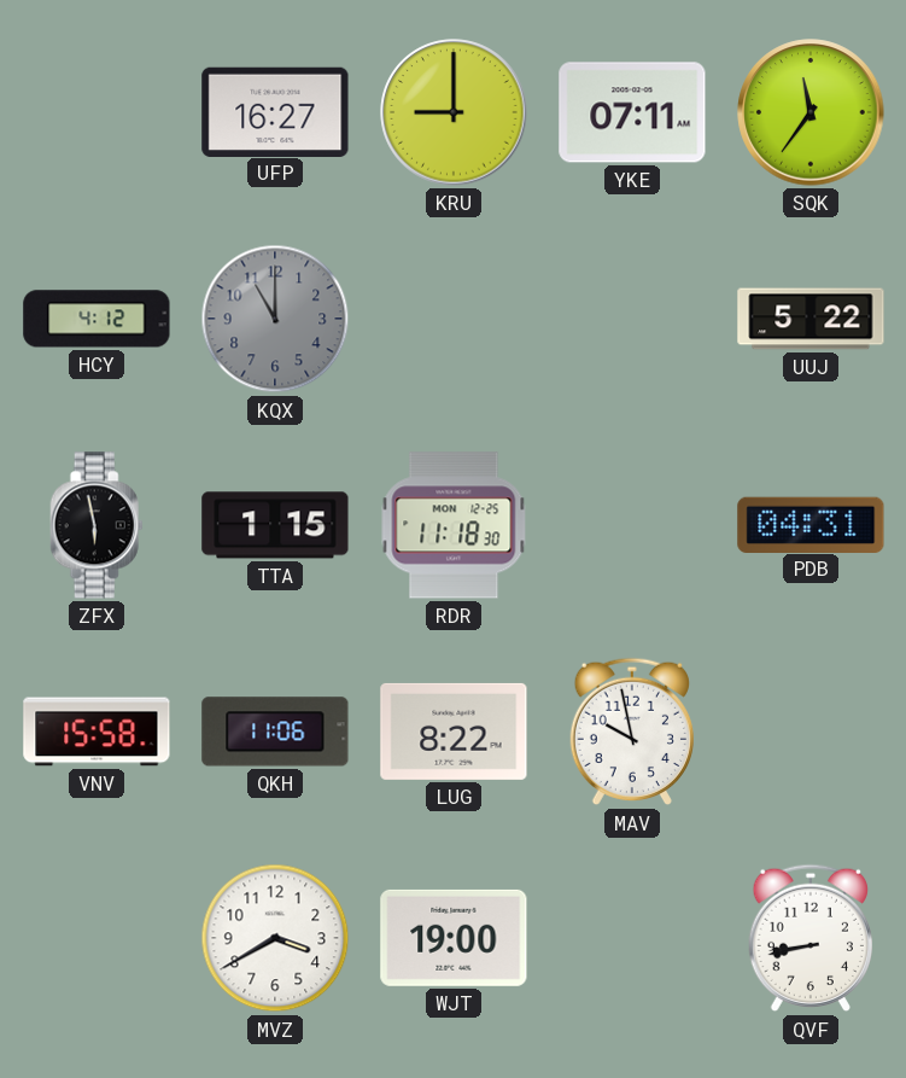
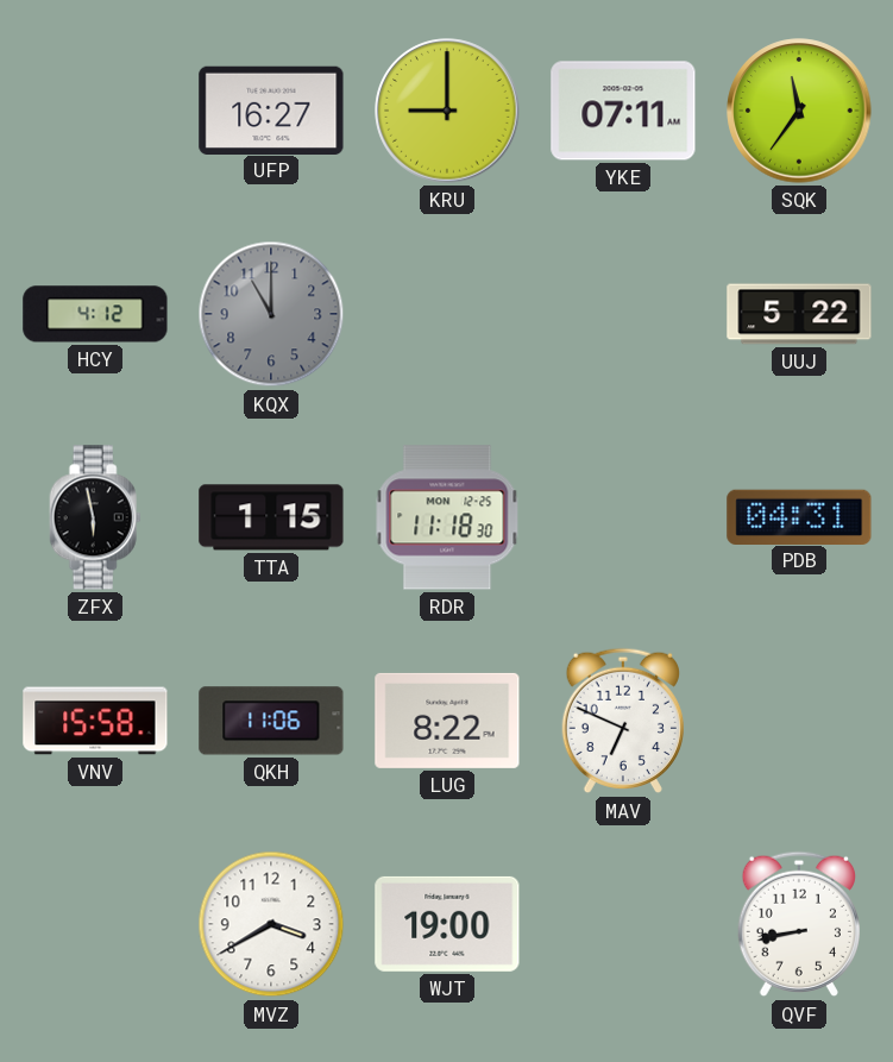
MAV: 9:58 -> 6:49 (622, 721)
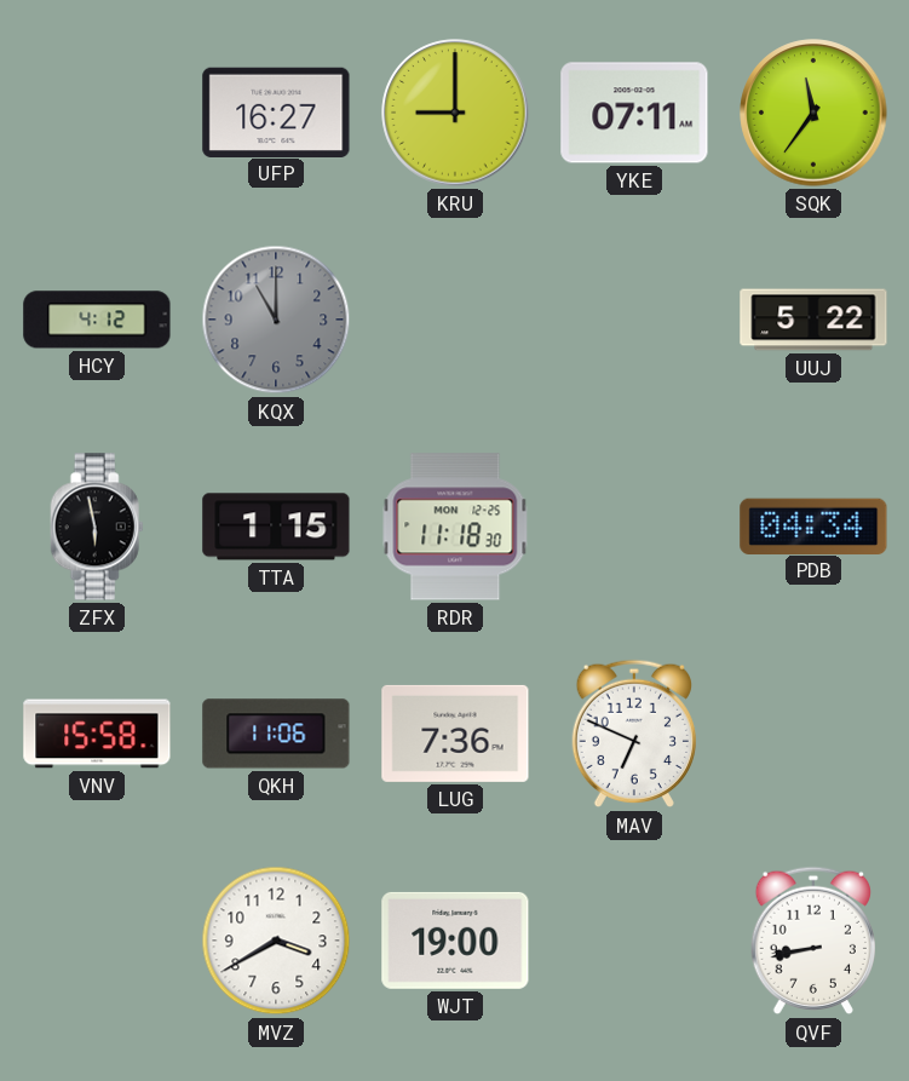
PDB: 04:31 -> 04:34 (813, 525)
LUG: 8:22 -> 7:36 (455, 734)
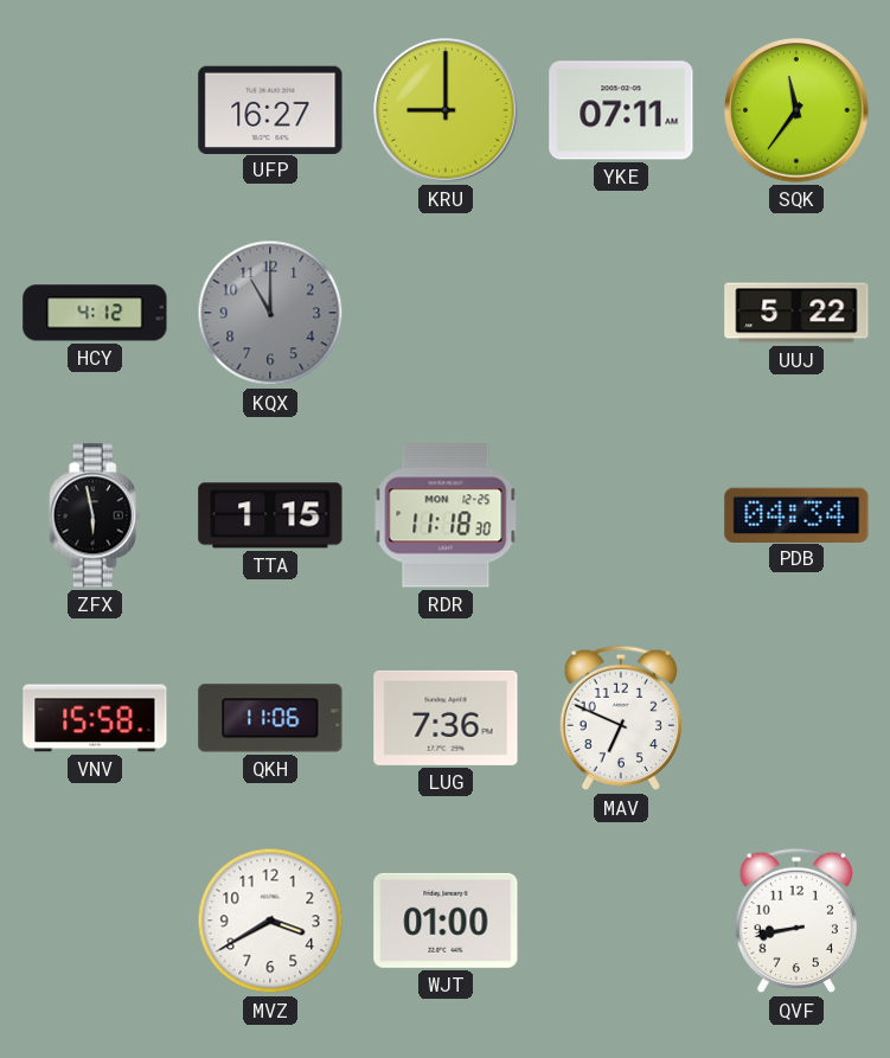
WJT: 19:00 -> 01:00 (446, 921)
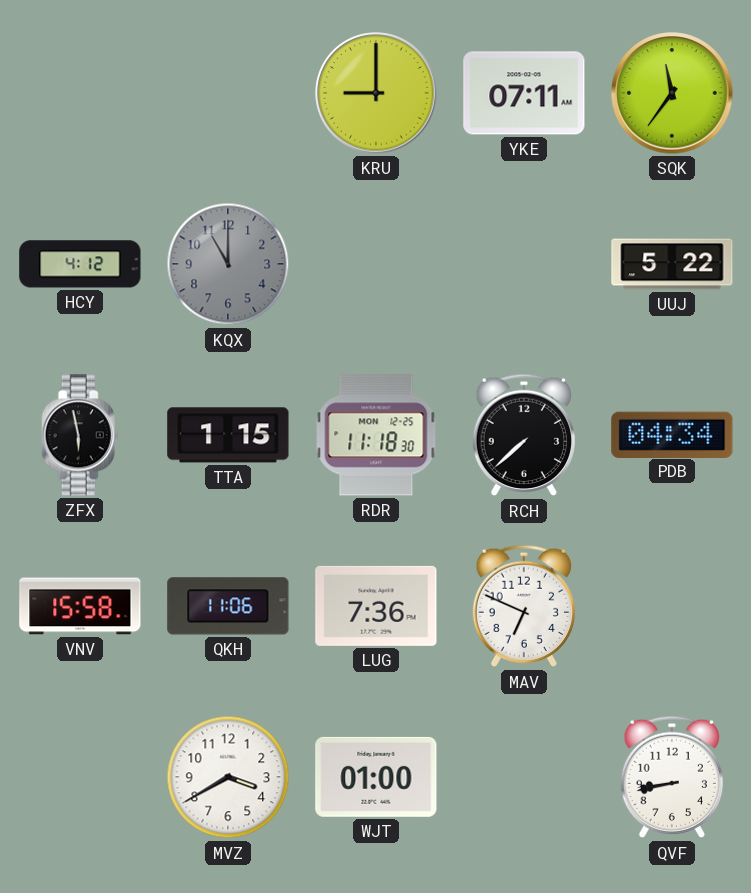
UFP: 16:27 -> none (270, 109)
RCH: none -> 7:38 (523, 435)
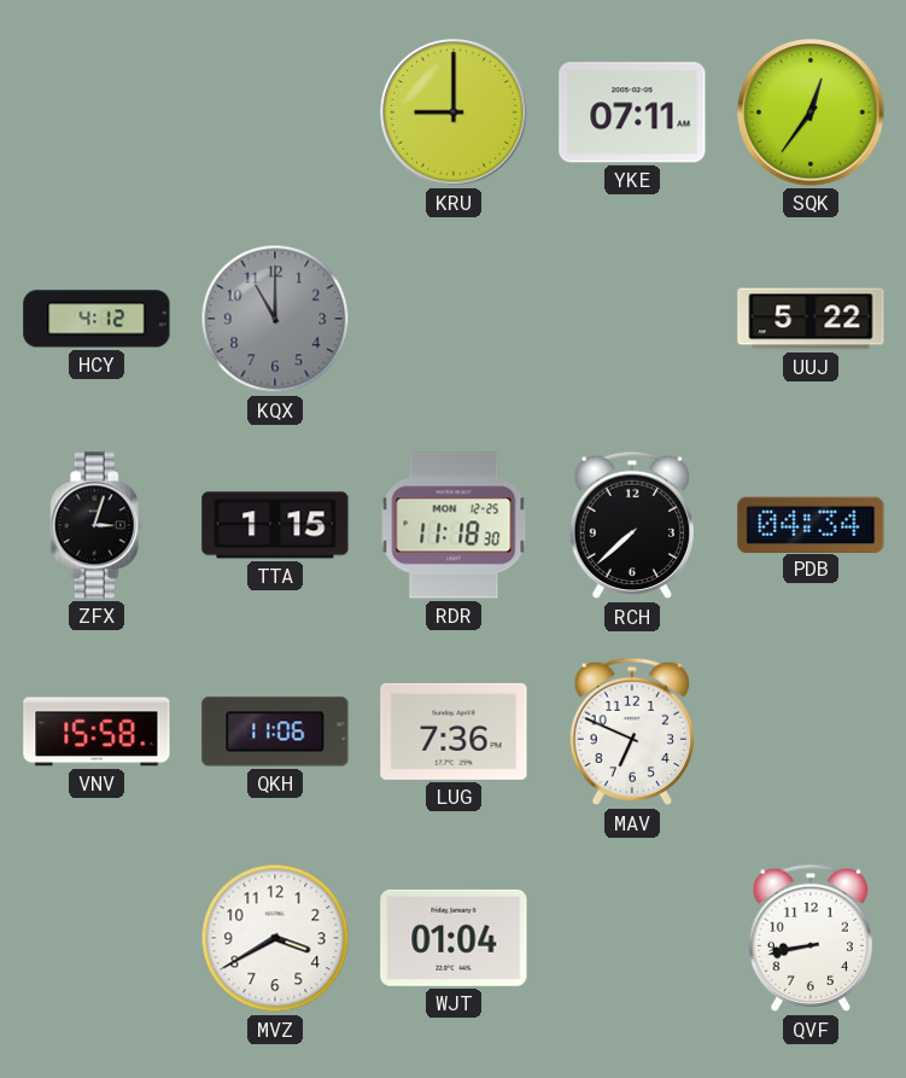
SQK: 11:36 -> 12:36 (811, 112)
ZFX: 5:58 -> 3:03 (97, 525)
WJT: 01:00 -> 01:04 (454, 938)
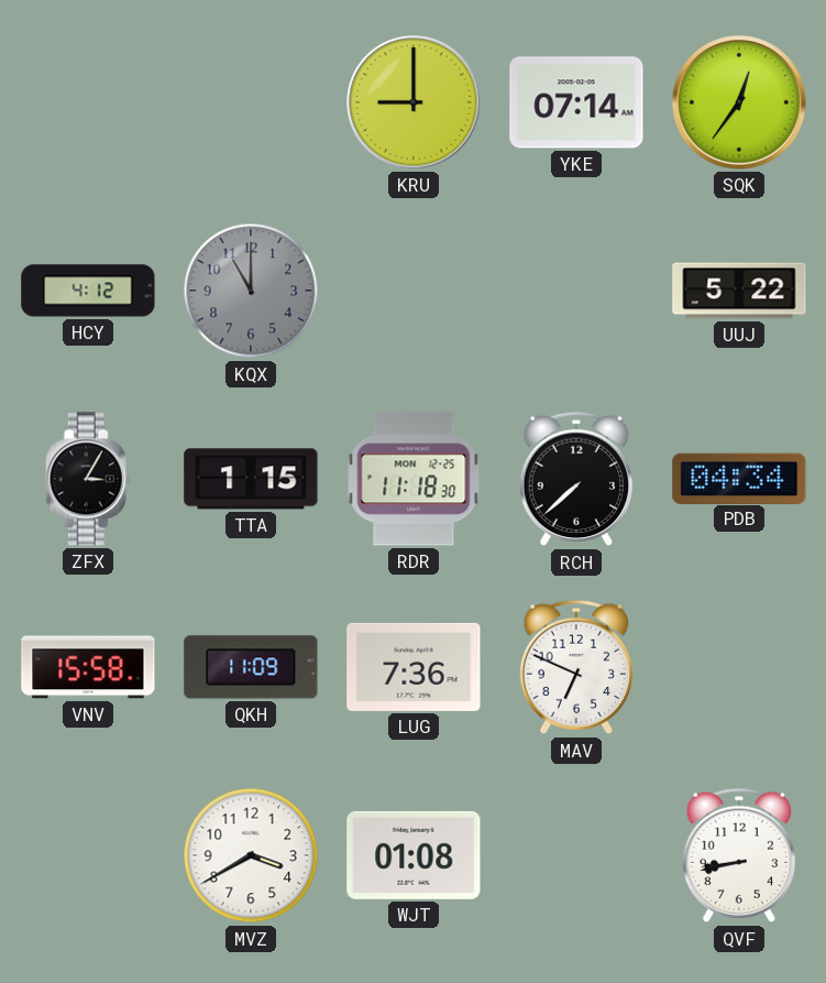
YKE: 07:11 -> 07:14 (576, 102)
ZFX: 3:03 -> 3:05 (88, 479)
QKH: 11:06 -> 11:09 (251, 667)
WJT: 01:04 -> 01:08 (414, 855)
